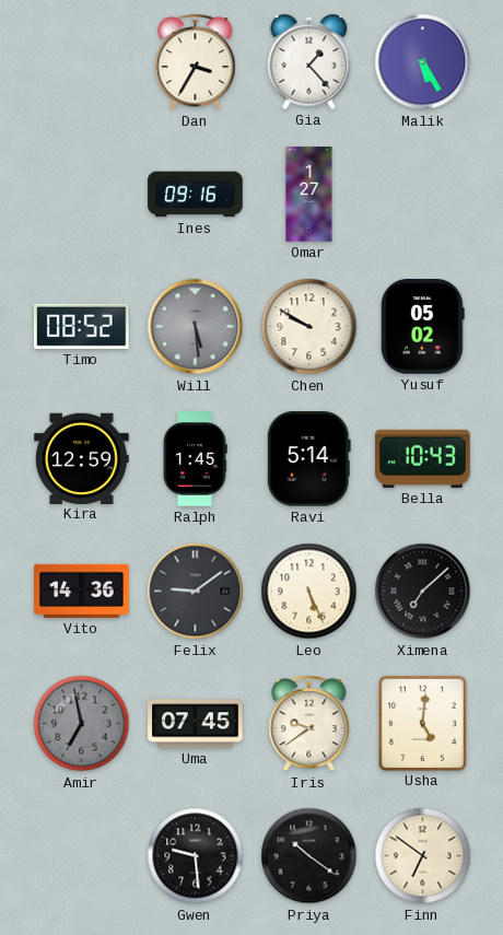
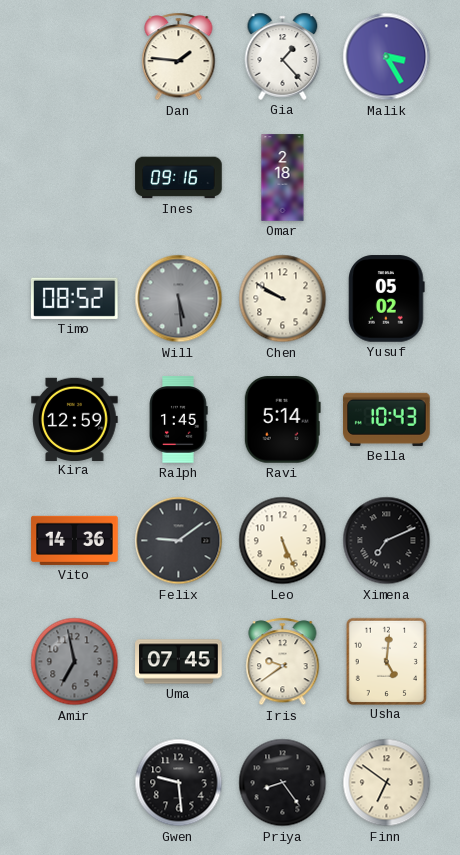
Dan: 3:35 -> 1:46 (179, 57)
Malik: 5:25 -> 3:25 (387, 57)
Omar: 1:27 -> 2:18 (283, 178)
Ximena: 7:08 -> 7:11 (387, 541)
Priya: 10:21 -> 8:24 (283, 783)
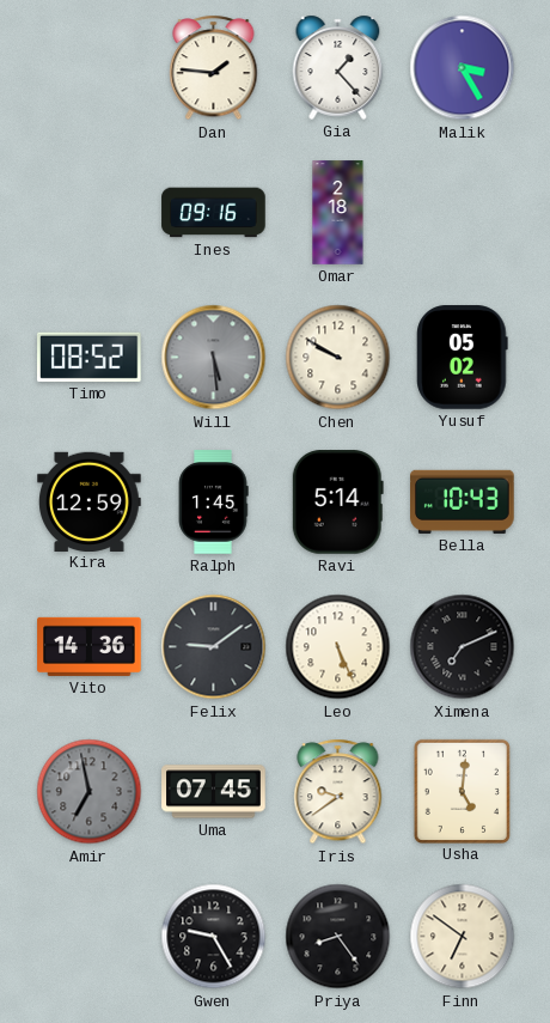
Gwen: 9:29 -> 9:25 (214, 937)
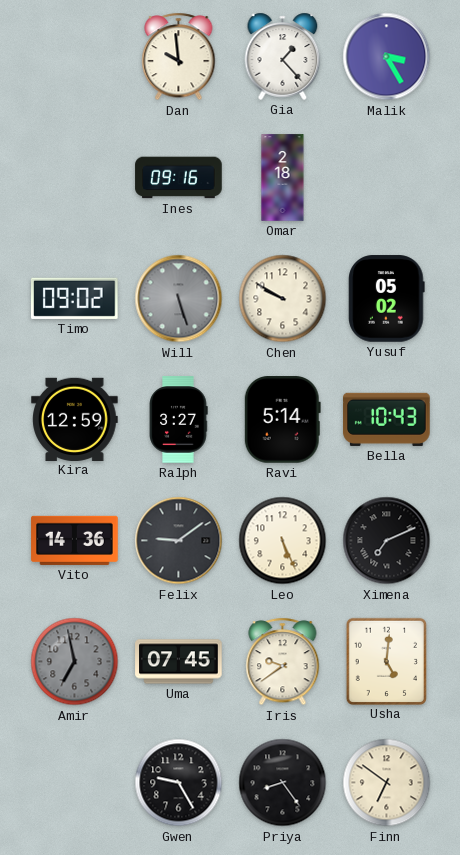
Dan: 1:46 -> 9:59 (179, 57)
Timo: 08:52 -> 09:02 (75, 298)
Will: 5:29 -> 5:27 (179, 299)
Ralph: 1:45 -> 3:27 (178, 420)
